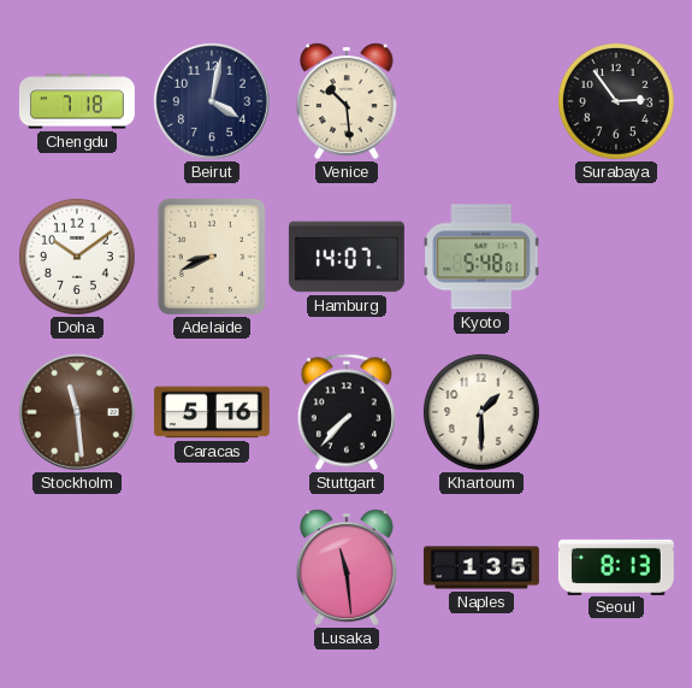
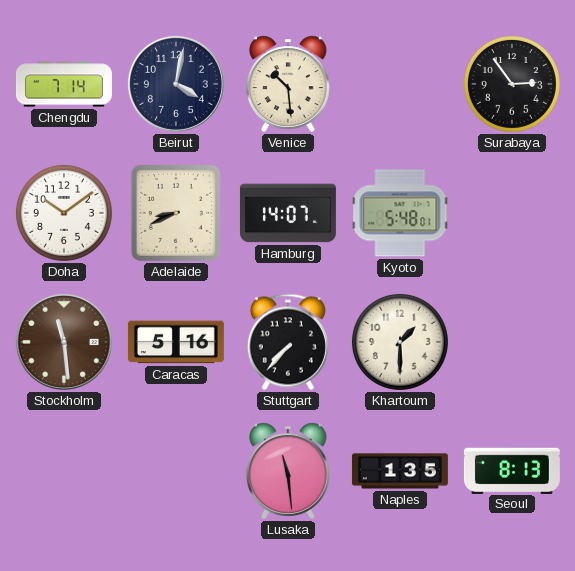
Chengdu: 7:18 -> 7:14 (64, 84)
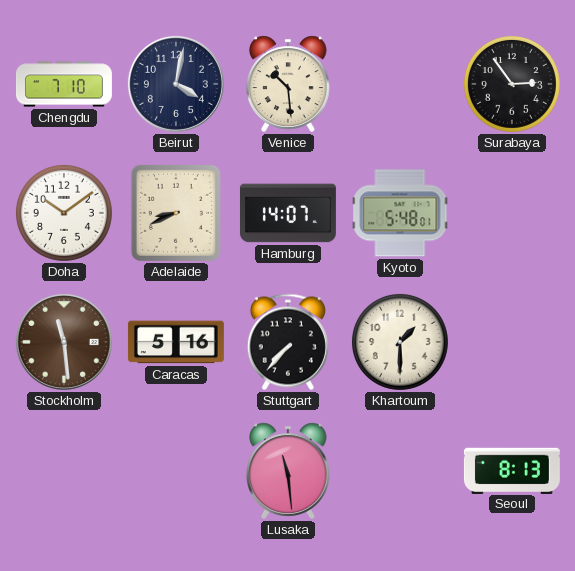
Chengdu: 7:14 -> 7:10 (64, 84)
Naples: 1:35 -> none (400, 471)
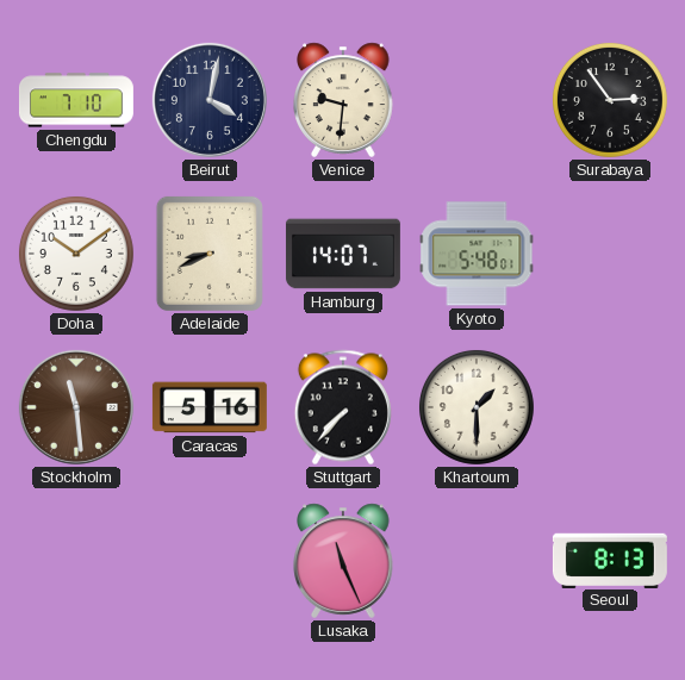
Venice: 10:29 -> 9:31 (343, 100)
Lusaka: 11:29 -> 11:26 (343, 561)
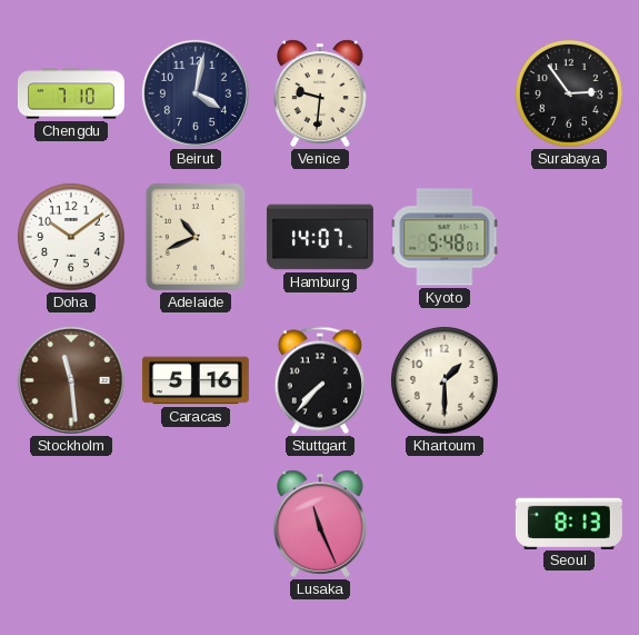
Adelaide: 8:41 -> 10:41 (196, 237)
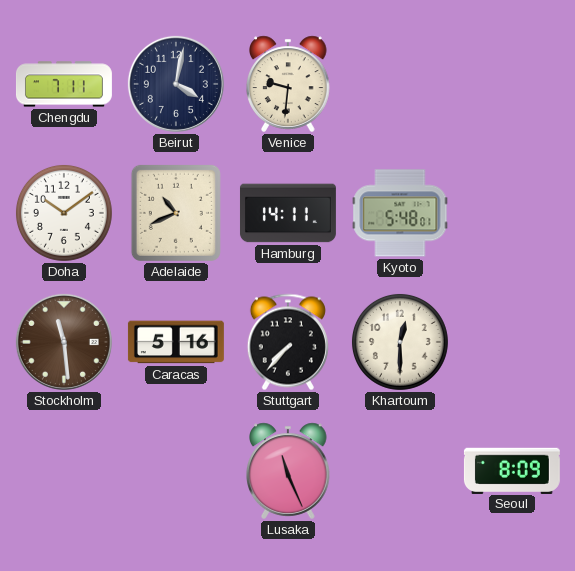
Chengdu: 7:10 -> 7:11 (64, 84)
Surabaya: 2:54 -> none (569, 93)
Hamburg: 14:07 -> 14:11 (288, 213)
Khartoum: 1:30 -> 12:30 (400, 342)
Seoul: 8:13 -> 8:09 (512, 470)
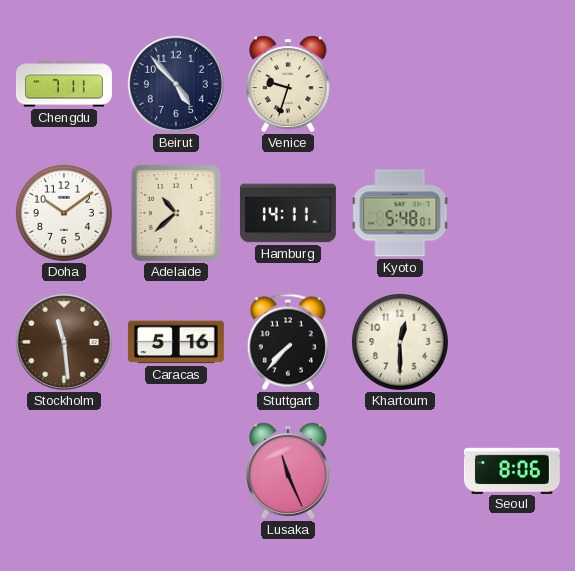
Beirut: 4:02 -> 4:53 (176, 84)
Venice: 9:31 -> 9:33 (288, 84)
Adelaide: 10:41 -> 10:38 (176, 213)
Seoul: 8:09 -> 8:06 (512, 470)
